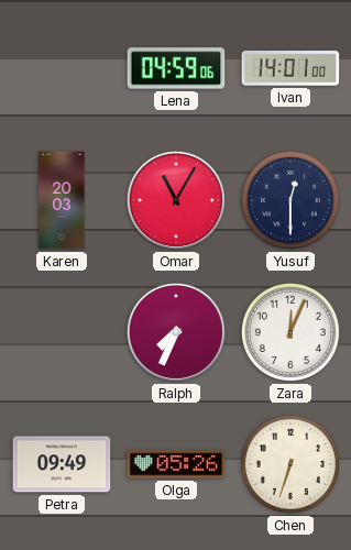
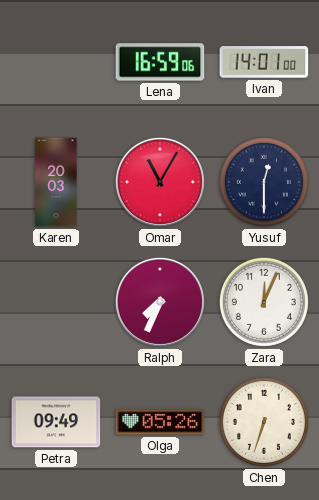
Lena: 04:59 -> 16:59 (160, 62)
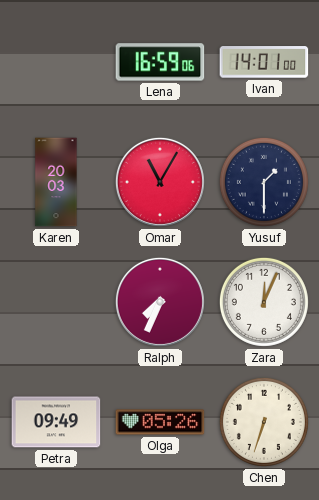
Yusuf: 12:30 -> 1:30 (264, 182)
